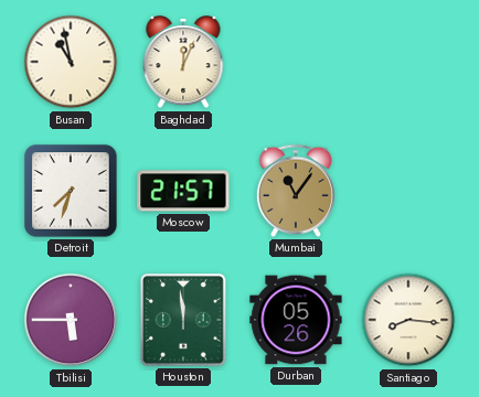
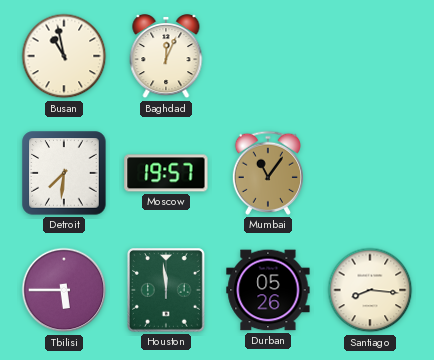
Detroit: 7:33 -> 7:31 (64, 173)
Moscow: 21:57 -> 19:57 (166, 173)
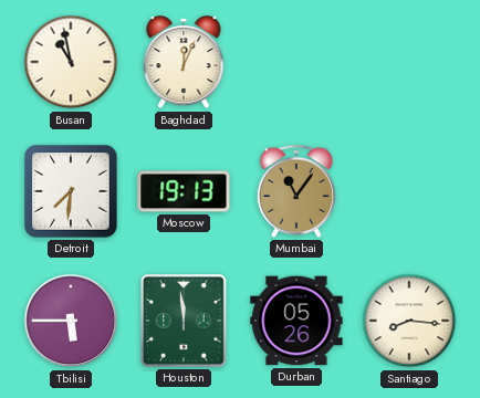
Moscow: 19:57 -> 19:13 (184, 191)
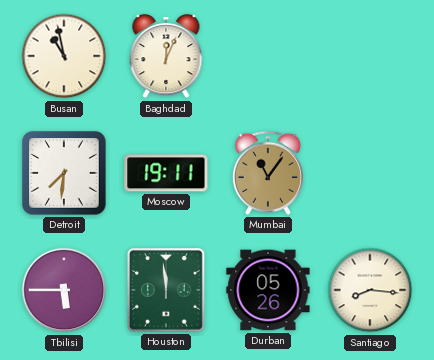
Moscow: 19:13 -> 19:11 (166, 173)
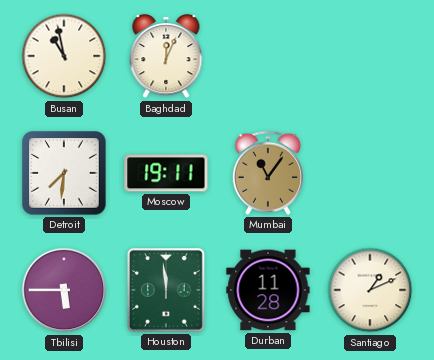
Durban: 05:26 -> 11:28 (268, 290)
Santiago: 8:16 -> 1:11 (370, 290)
